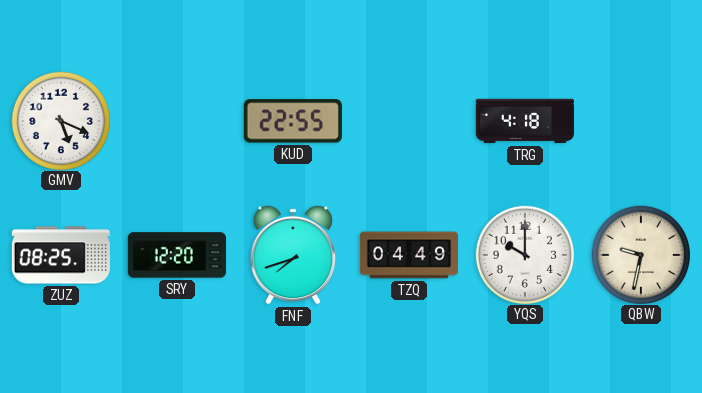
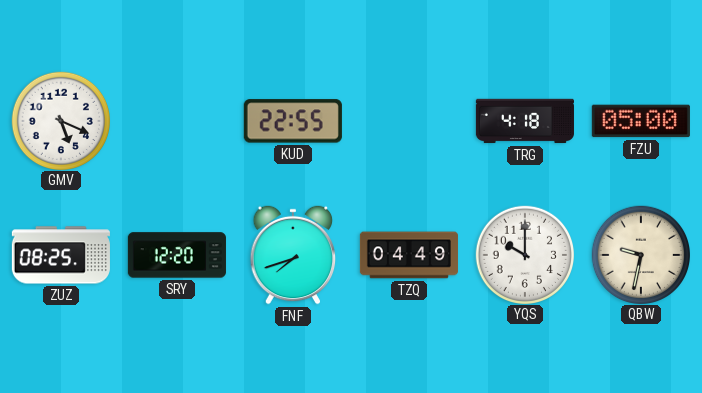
FZU: none -> 05:00 (641, 121)
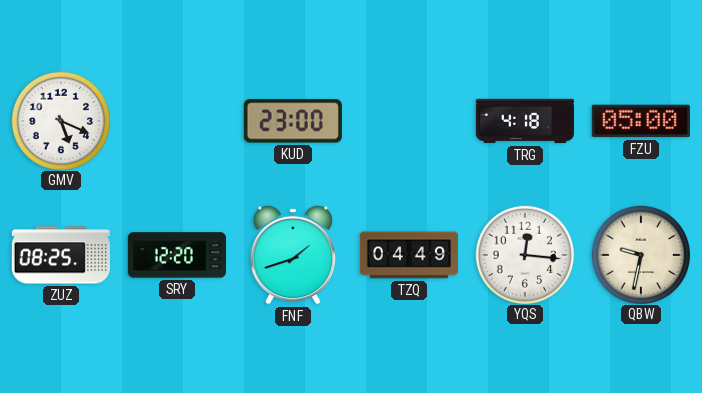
KUD: 22:55 -> 23:00 (293, 121)
FNF: 7:42 -> 1:42 (293, 255)
YQS: 10:00 -> 12:16 (524, 254)
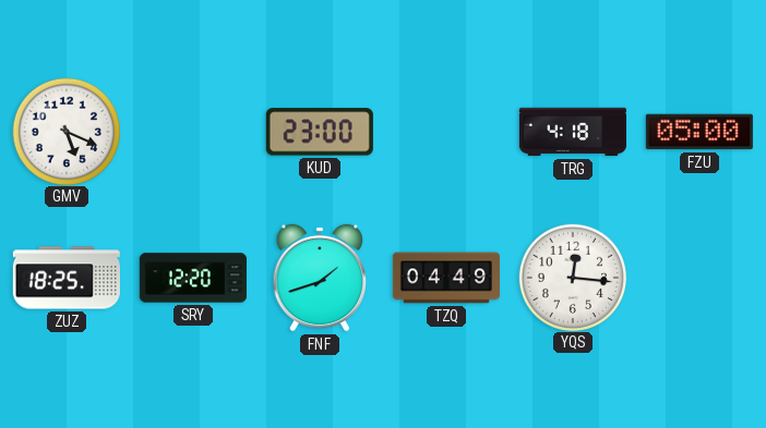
ZUZ: 08:25 -> 18:25 (67, 278)
QBW: 9:32 -> none (640, 254)
